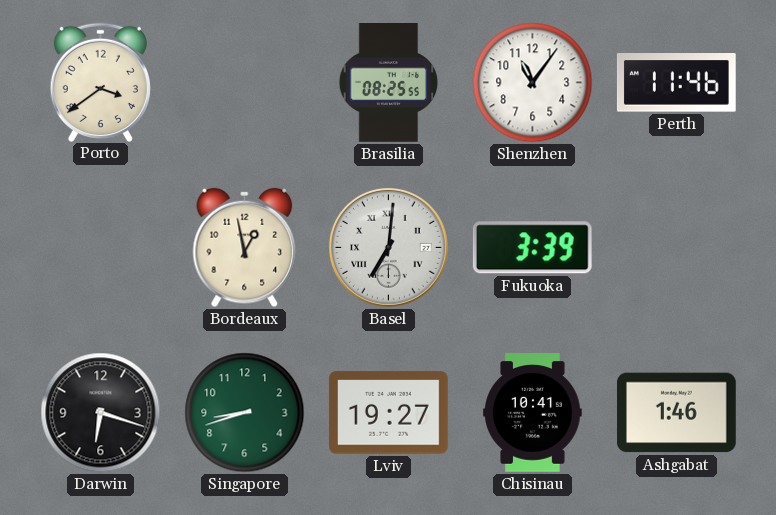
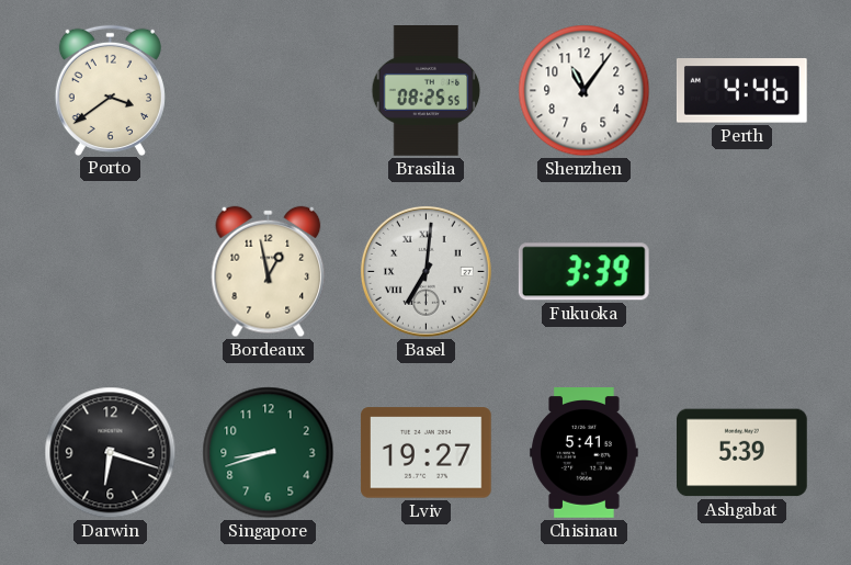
Perth: 11:46 -> 4:46 (741, 91)
Chisinau: 10:41 -> 5:41 (585, 453)
Ashgabat: 1:46 -> 5:39 (742, 453)
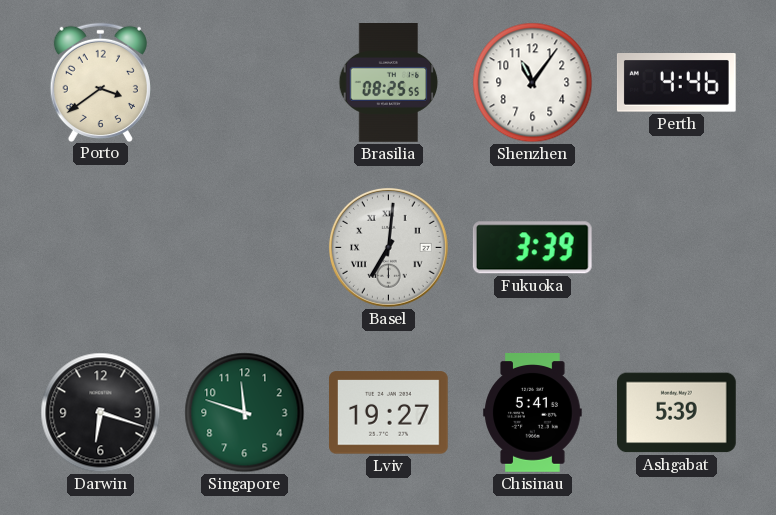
Bordeaux: 12:58 -> none (269, 272)
Singapore: 8:42 -> 11:48 (245, 413)
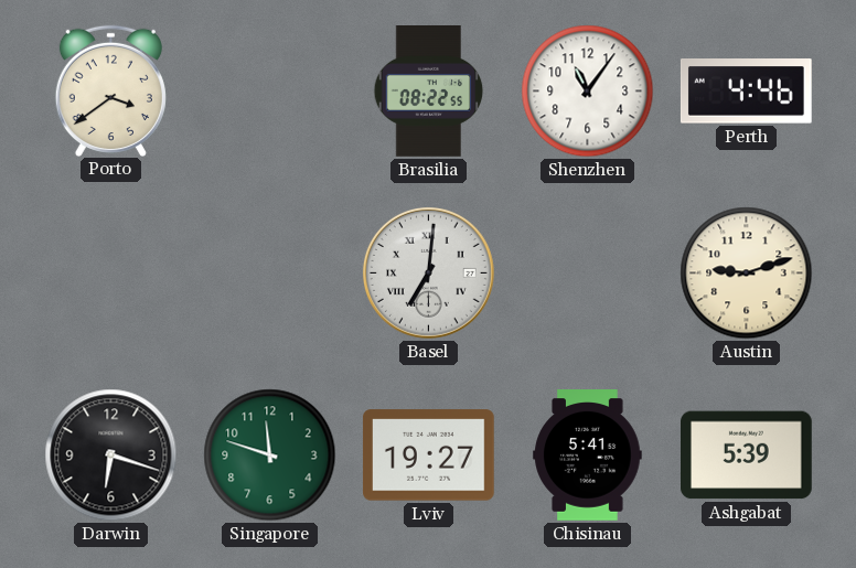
Brasilia: 08:25 -> 08:22 (429, 92)
Fukuoka: 3:39 -> none (532, 248)
Austin: none -> 9:12 (747, 274)
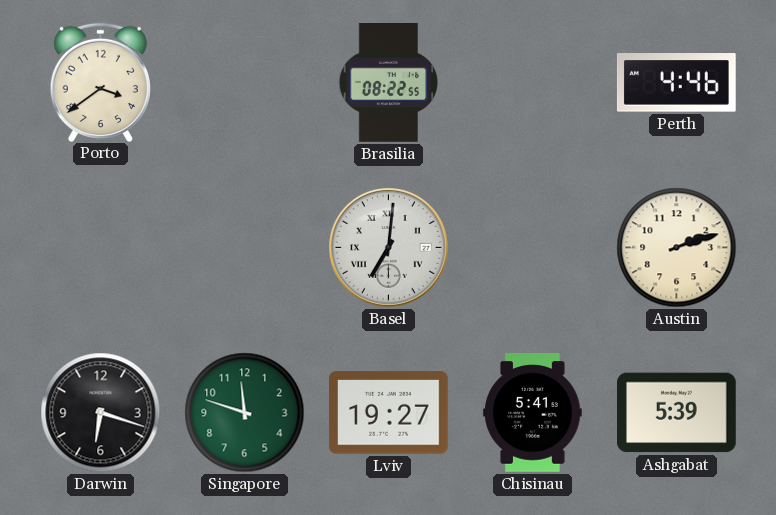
Shenzhen: 11:06 -> none (588, 92)
Austin: 9:12 -> 2:12 (677, 248)
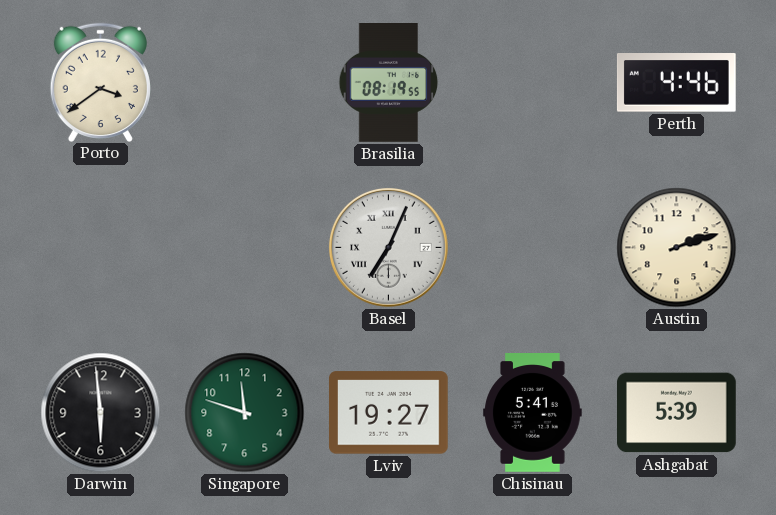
Brasilia: 08:22 -> 08:19 (389, 83)
Basel: 7:01 -> 7:04 (388, 247)
Darwin: 6:18 -> 5:59 (101, 413)
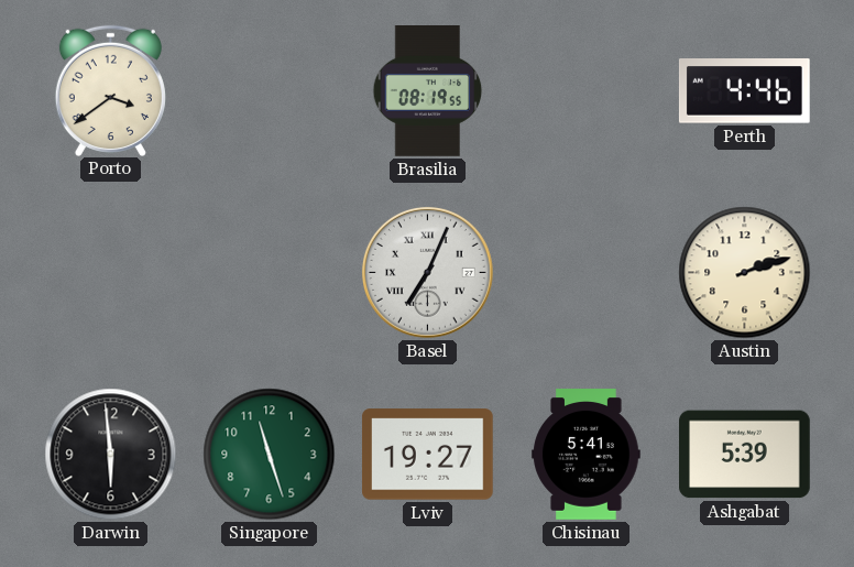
Singapore: 11:48 -> 11:27 (270, 455)
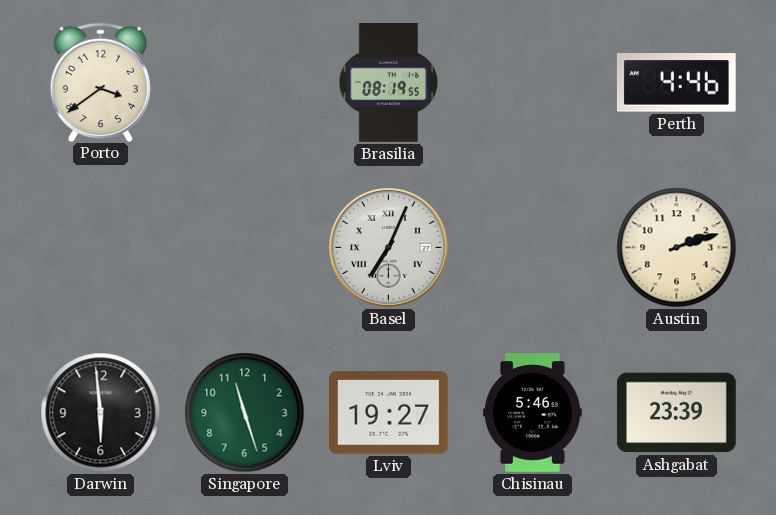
Chisinau: 5:41 -> 5:46 (533, 413)
Ashgabat: 5:39 -> 23:39 (677, 413)
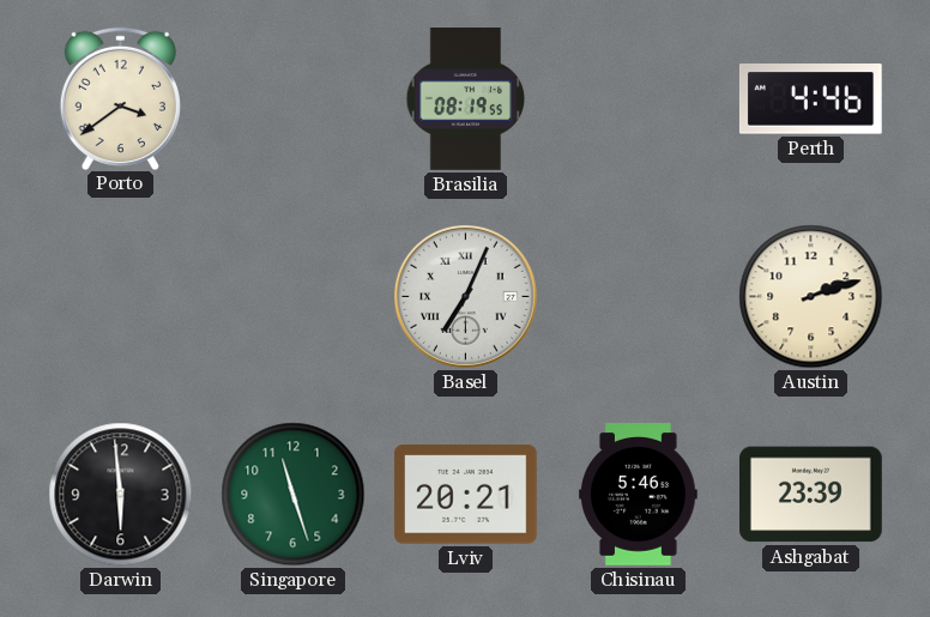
Lviv: 19:27 -> 20:21 (465, 495)
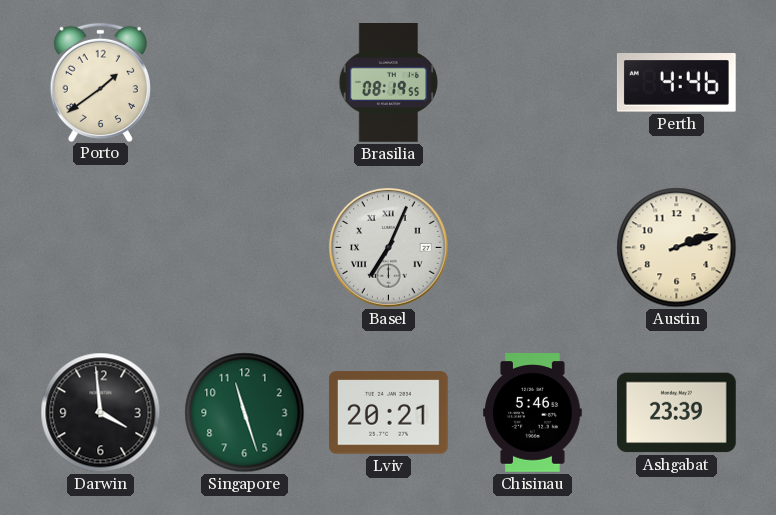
Porto: 3:39 -> 1:39 (100, 82)
Darwin: 5:59 -> 3:59 (101, 413)
